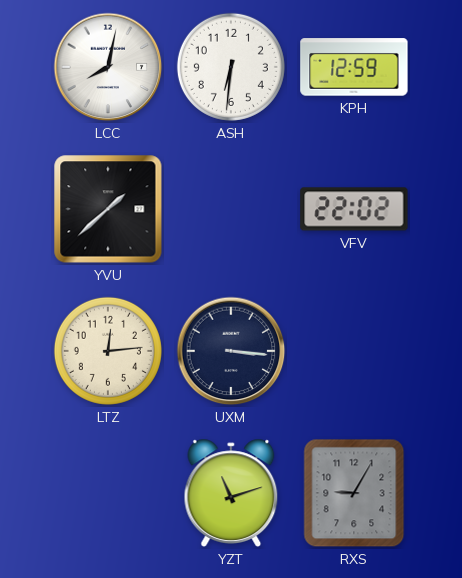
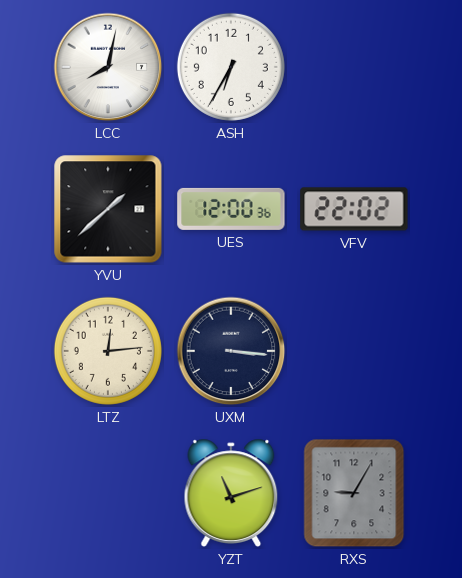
ASH: 6:31 -> 6:35 (231, 67)
KPH: 12:59 -> none (354, 67)
UES: none -> 12:00 (231, 209)
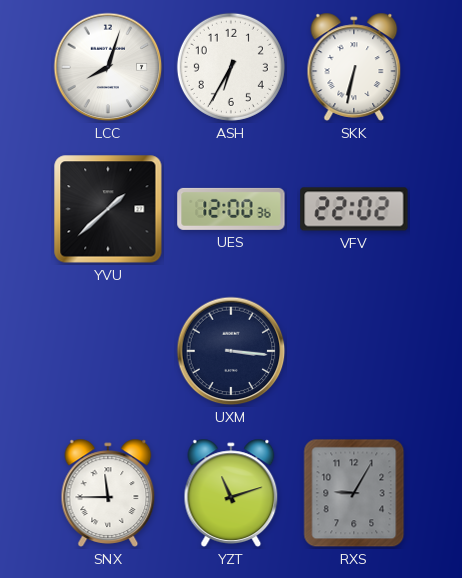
LCC: 8:02 -> 8:03 (108, 67)
SKK: none -> 6:32 (354, 67)
LTZ: 12:14 -> none (108, 351)
SNX: none -> 11:45 (108, 493)
